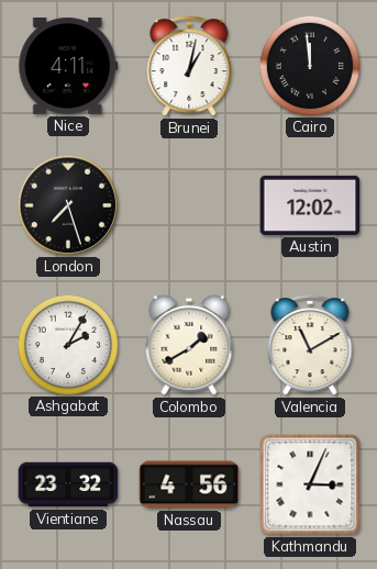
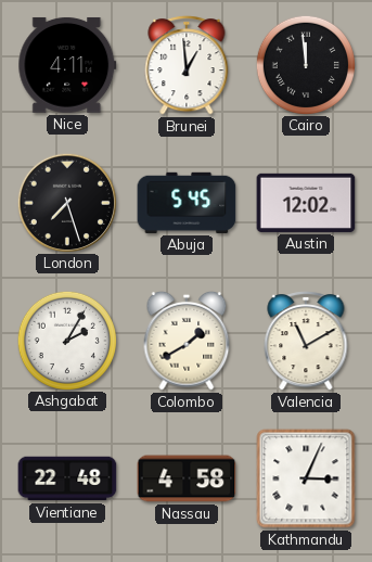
Brunei: 1:02 -> 12:59 (187, 66)
Abuja: none -> 5:45 (187, 203)
Vientiane: 23:32 -> 22:48 (67, 478)
Nassau: 4:56 -> 4:58 (187, 478)
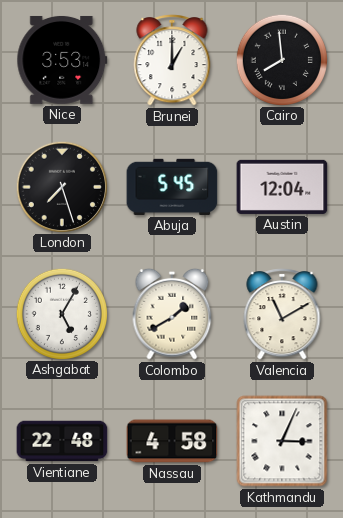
Nice: 4:11 -> 3:53 (62, 60)
Brunei: 12:59 -> 1:00 (172, 61)
Cairo: 11:59 -> 7:59 (281, 59)
Austin: 12:02 -> 12:04 (282, 187)
Ashgabat: 2:05 -> 5:05 (61, 313)
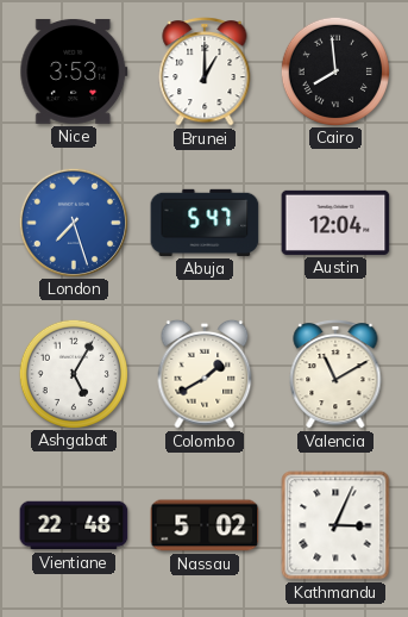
London dial: black -> blue (73, 222)
Abuja: 5:45 -> 5:47 (205, 223)
Nassau: 4:58 -> 5:02 (205, 525)
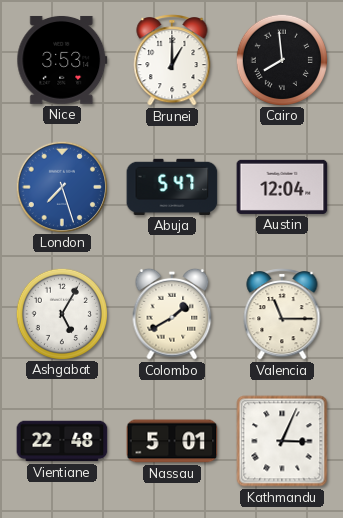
Valencia: 11:10 -> 11:15 (282, 315)
Nassau: 5:02 -> 5:01 (172, 441)
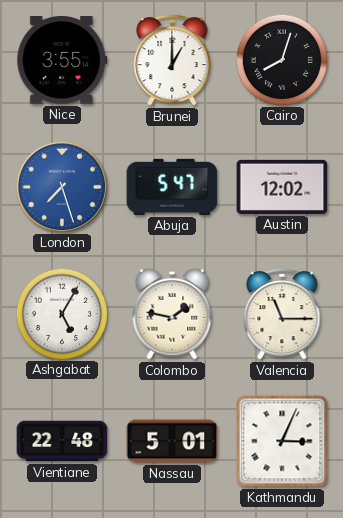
Nice: 3:53 -> 3:55 (62, 60)
Cairo: 7:59 -> 8:03 (281, 59)
Austin: 12:04 -> 12:02 (282, 187)
Colombo: 1:40 -> 1:47 (172, 314)
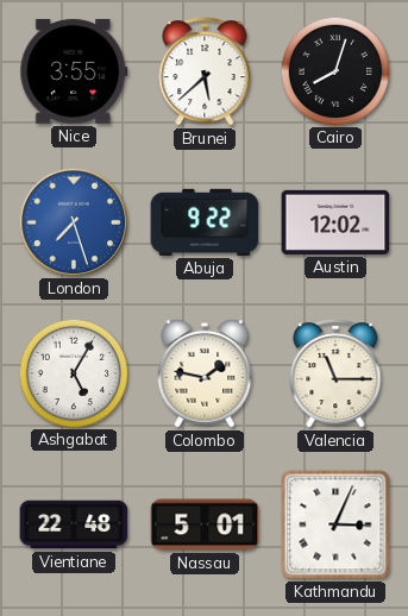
Brunei: 1:00 -> 5:38 (205, 73)
Abuja: 5:47 -> 9:22 (205, 222)
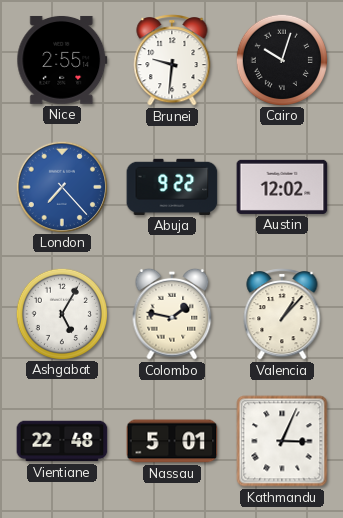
Nice: 3:55 -> 2:55 (62, 60)
Brunei: 5:38 -> 9:31 (172, 61)
Cairo: 8:03 -> 10:03 (281, 59)
London: 7:27 -> 7:23 (61, 186)
Valencia: 11:15 -> 1:07 (282, 315)
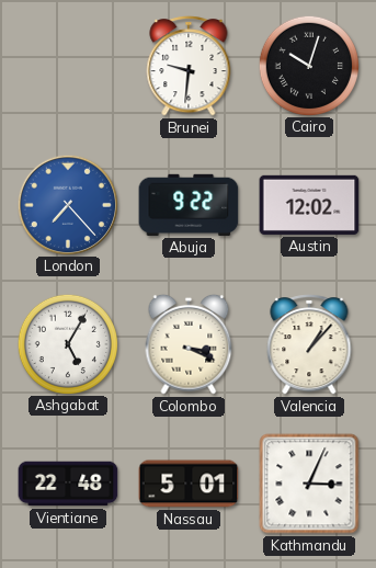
Nice: 2:55 -> none (62, 60)
Colombo: 1:47 -> 3:19 (189, 344)
